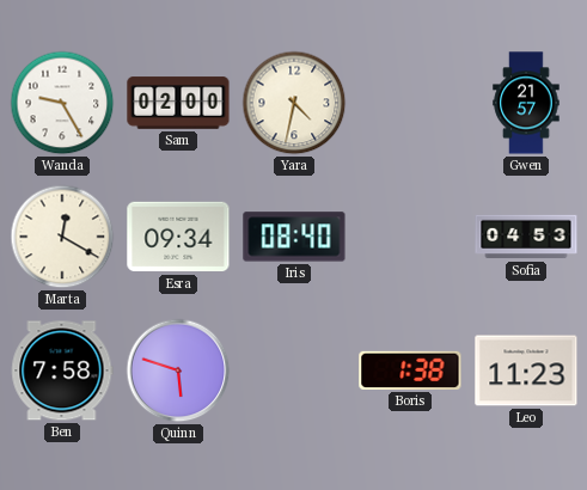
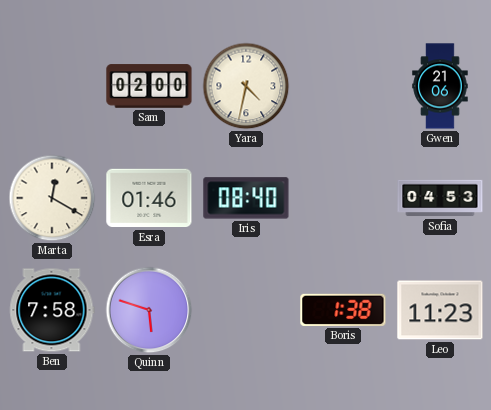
Wanda: 9:25 -> none (62, 103)
Gwen: 21:57 -> 21:06 (440, 86)
Esra: 09:34 -> 01:46 (149, 198)
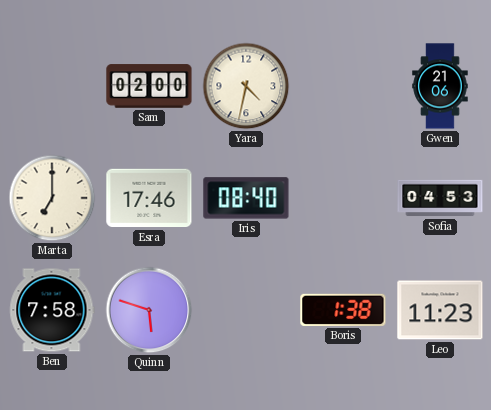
Marta: 12:20 -> 7:00 (52, 198)
Esra: 01:46 -> 17:46 (149, 198)
